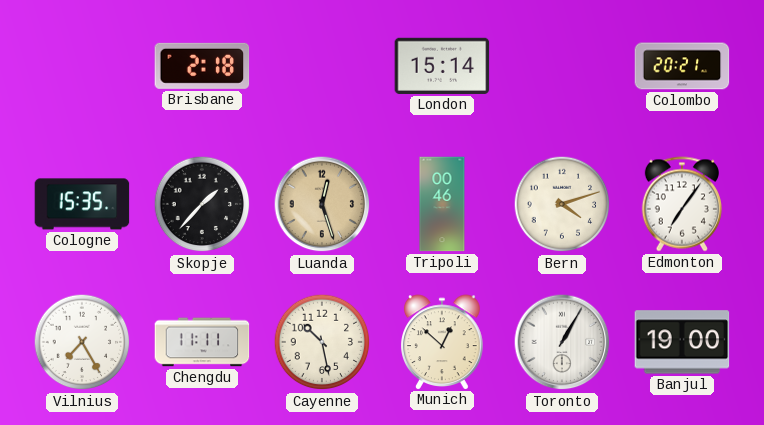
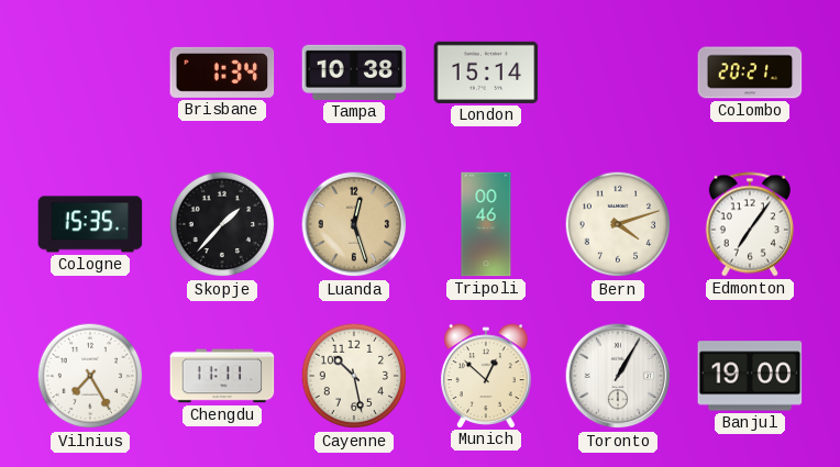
Brisbane: 2:18 -> 1:34 (222, 73)
Tampa: none -> 10:38 (354, 73)
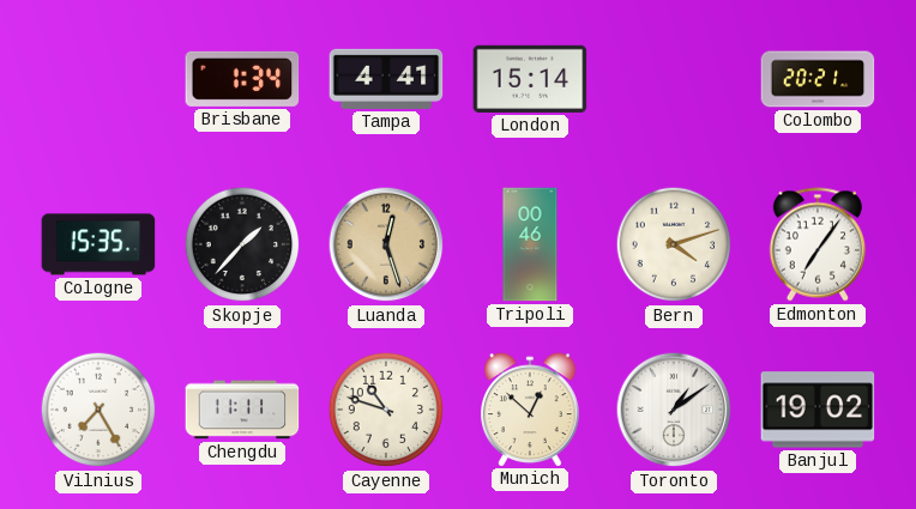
Tampa: 10:38 -> 4:41 (386, 79)
Cayenne: 10:28 -> 10:48 (386, 410)
Toronto: 1:05 -> 1:09 (674, 410)
Banjul: 19:00 -> 19:02 (818, 410)
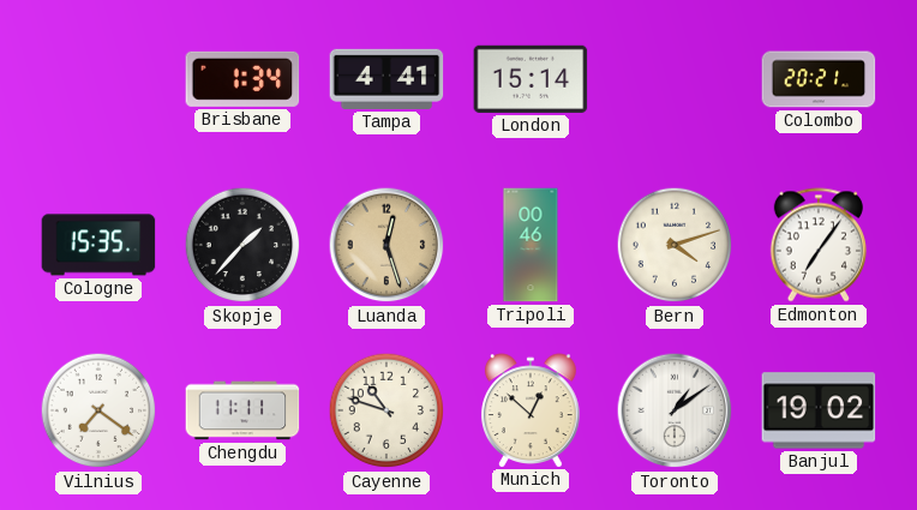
Vilnius: 7:25 -> 7:21 (98, 410)
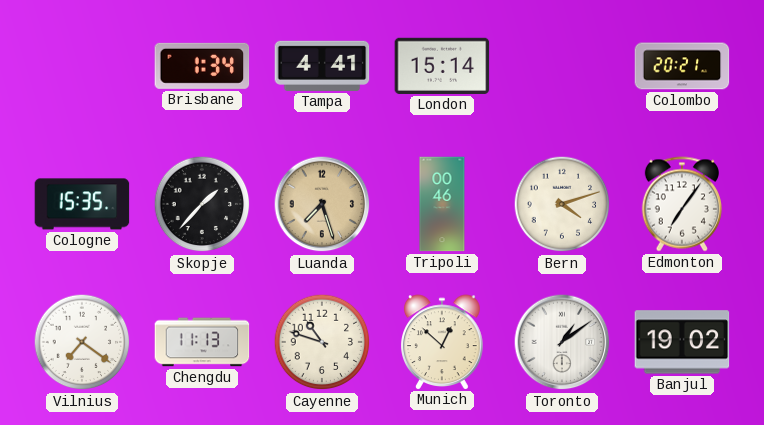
Luanda: 12:27 -> 7:27 (322, 204)
Chengdu: 11:11 -> 11:13 (202, 342)
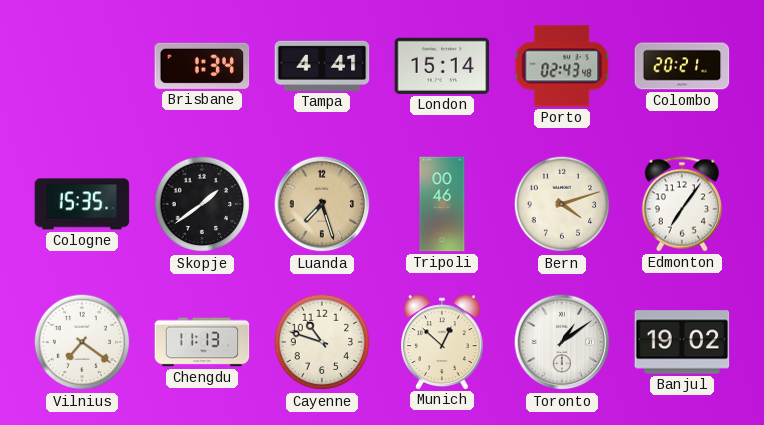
Porto: none -> 02:43 (562, 66)
Skopje: 1:37 -> 1:39 (202, 204)
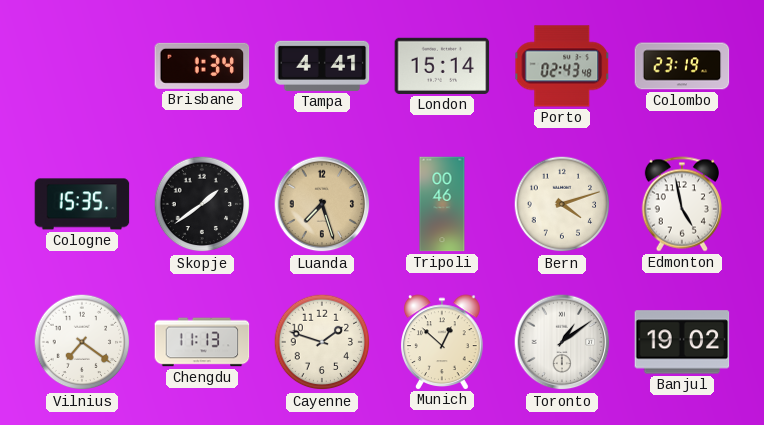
Colombo: 20:21 -> 23:19 (682, 66)
Edmonton: 7:06 -> 4:58 (682, 204)
Cayenne: 10:48 -> 1:48 (322, 342)
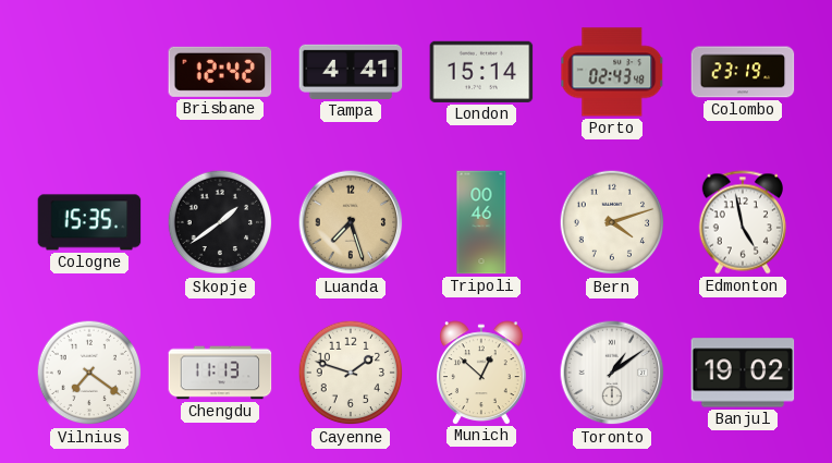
Brisbane: 1:34 -> 12:42 (220, 72)
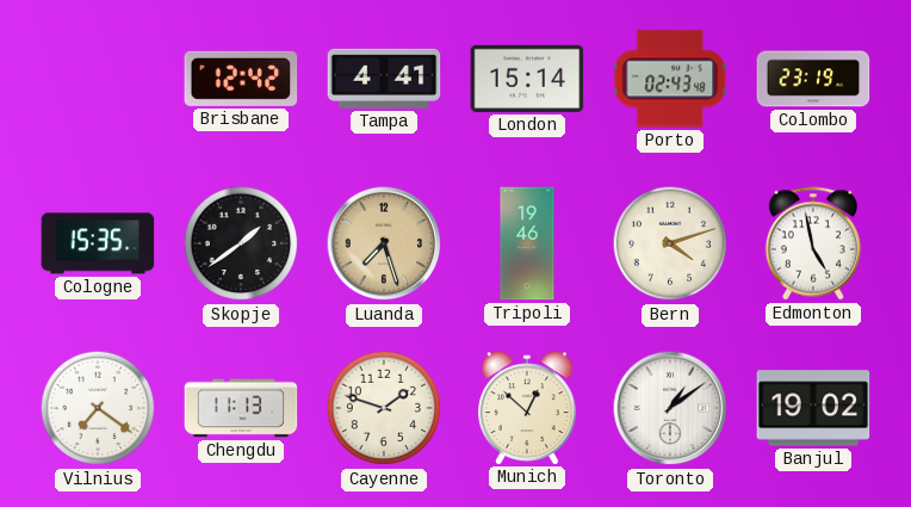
Tripoli: 00:46 -> 19:46 (527, 243)
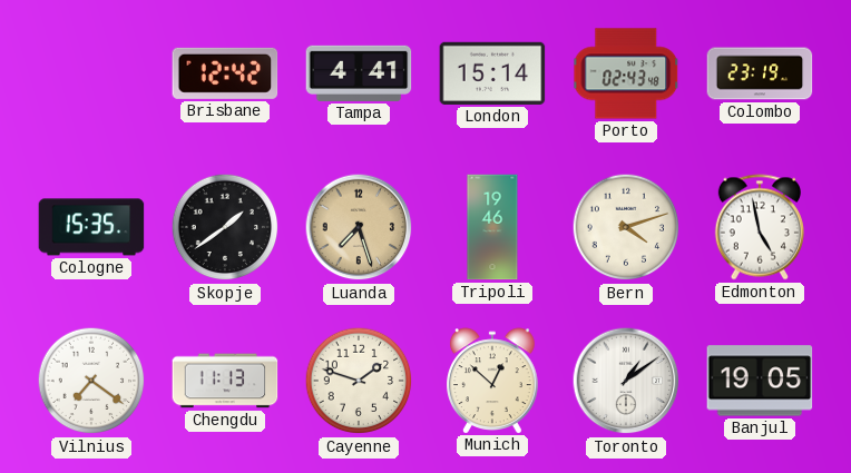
Banjul: 19:02 -> 19:05 (760, 381)
